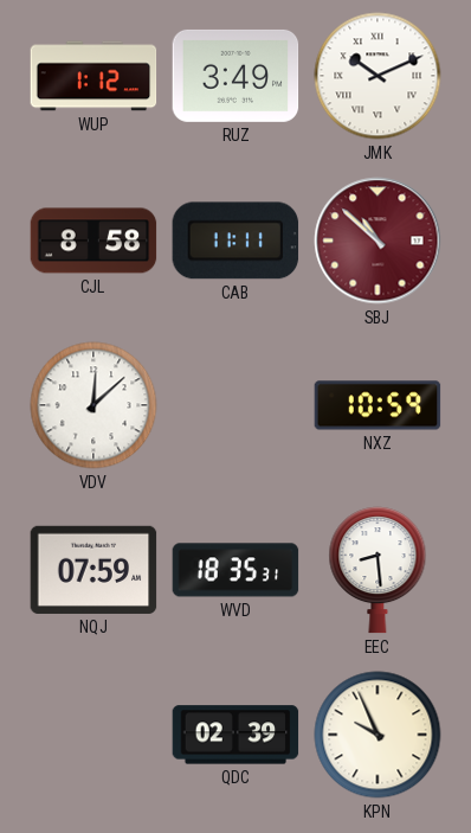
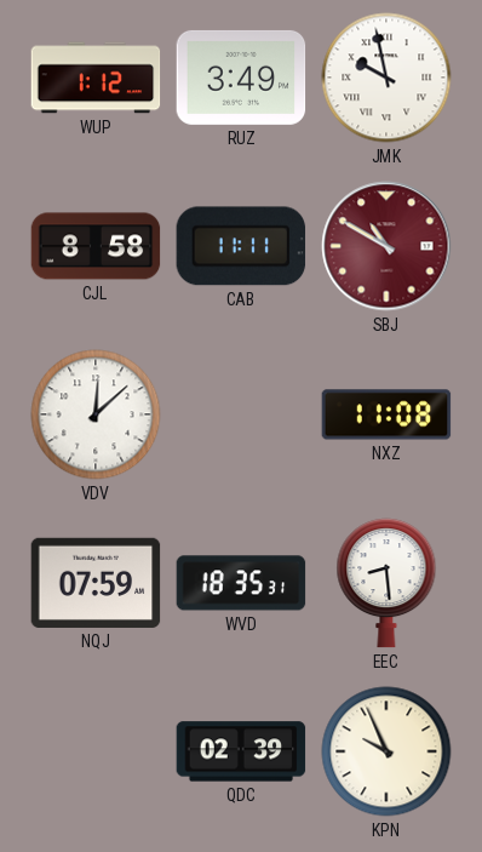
JMK: 10:11 -> 9:58 (386, 78)
SBJ: 10:52 -> 10:50 (386, 246)
NXZ: 10:59 -> 11:08 (386, 414)
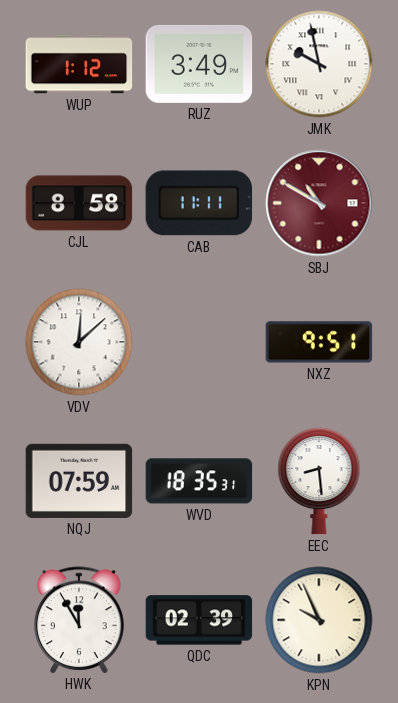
NXZ: 11:08 -> 9:51 (319, 342)
HWK: none -> 11:55 (79, 620)
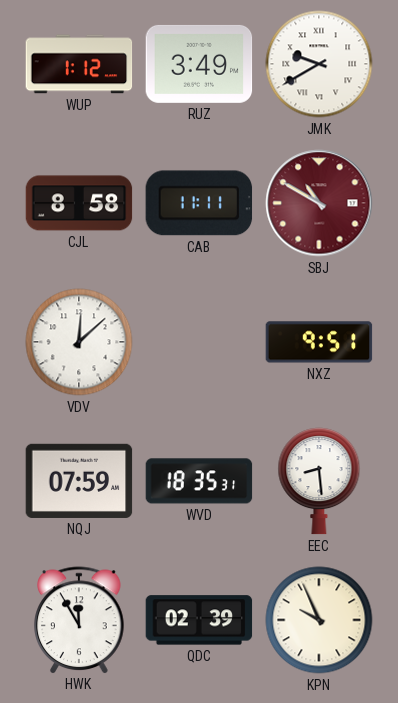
JMK: 9:58 -> 9:40 (319, 64)
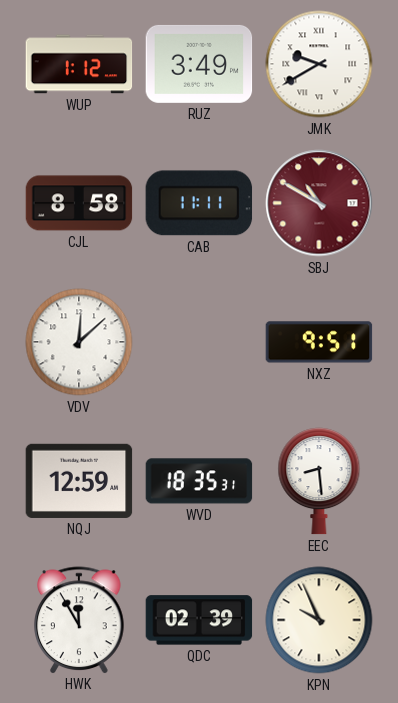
NQJ: 07:59 -> 12:59 (79, 481)
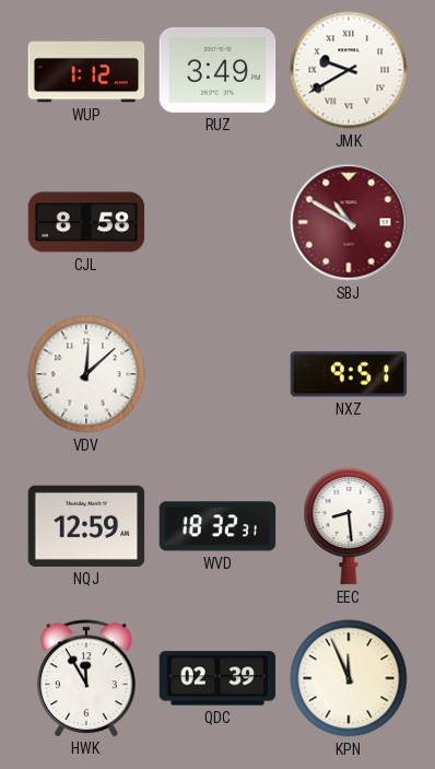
CAB: 11:11 -> none (199, 203)
WVD: 18:35 -> 18:32 (217, 526)
KPN: 9:56 -> 11:56 (349, 678)
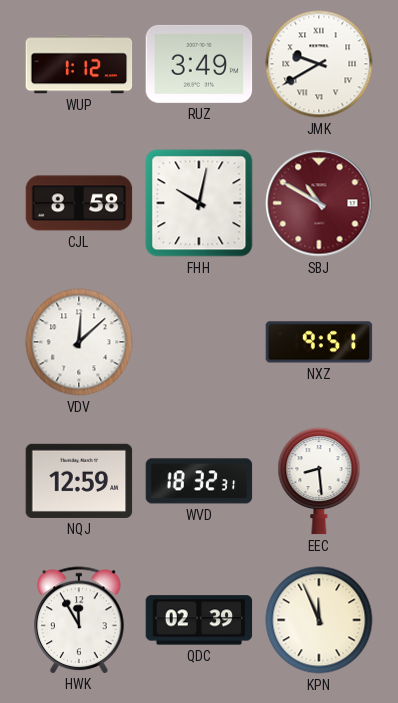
FHH: none -> 10:02 (199, 203)
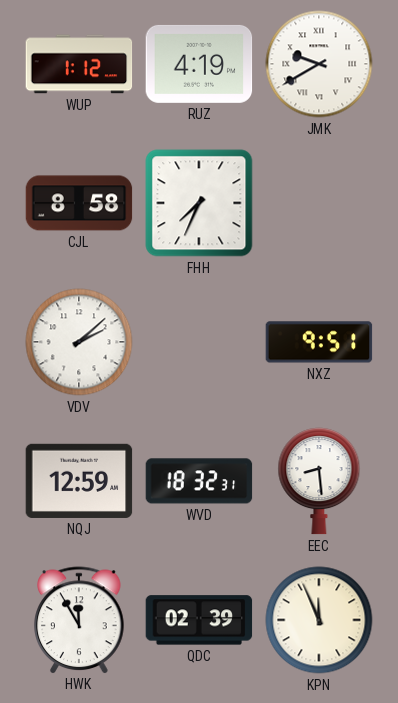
RUZ: 3:49 -> 4:19 (199, 64)
FHH: 10:02 -> 7:34 (199, 203)
SBJ: 10:50 -> none (319, 203)
VDV: 12:08 -> 2:08 (79, 342)
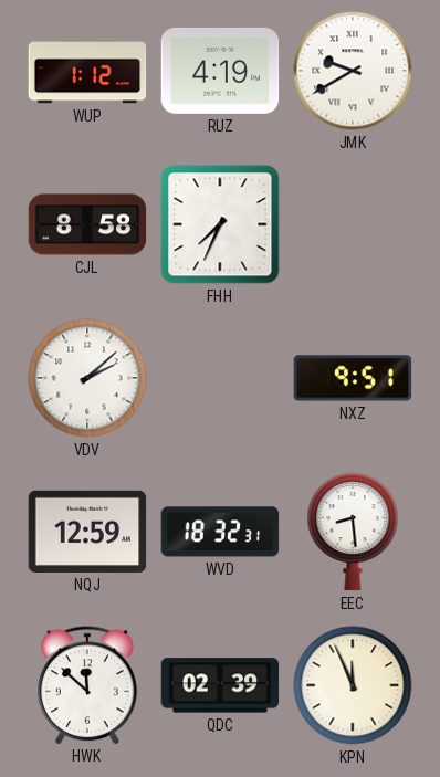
HWK: 11:55 -> 11:52 (87, 685)
